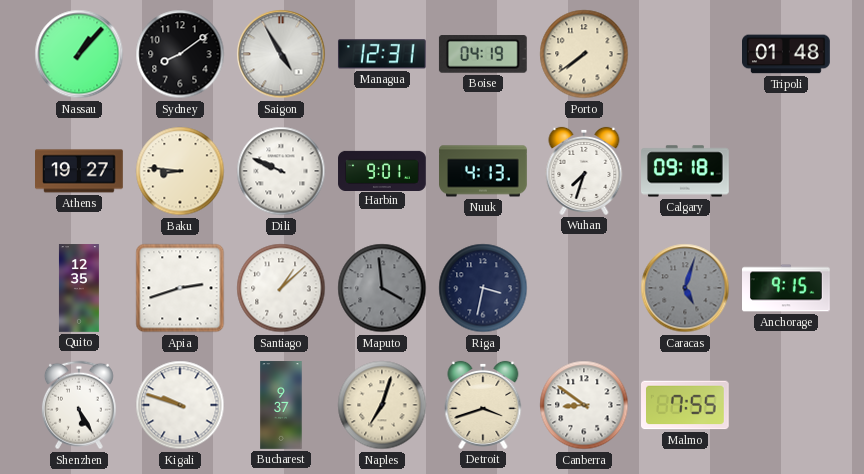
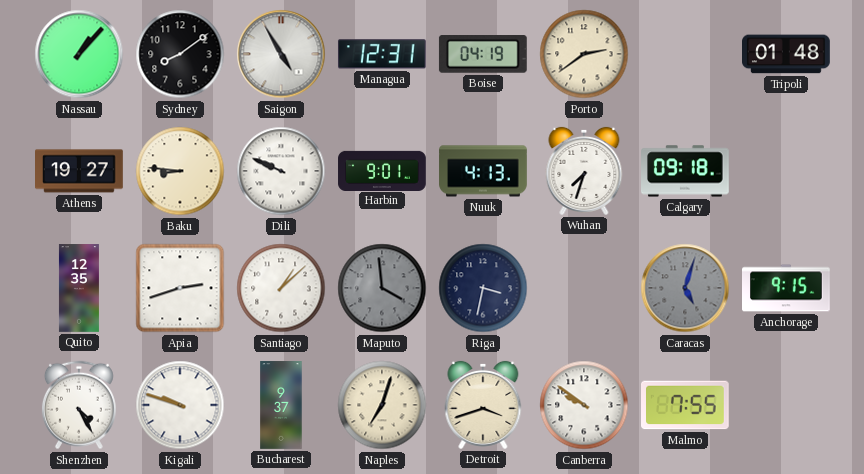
Porto: 7:39 -> 2:39 (584, 54)
Shenzhen: 5:25 -> 4:25 (79, 405)
Canberra: 8:51 -> 9:51 (584, 405)
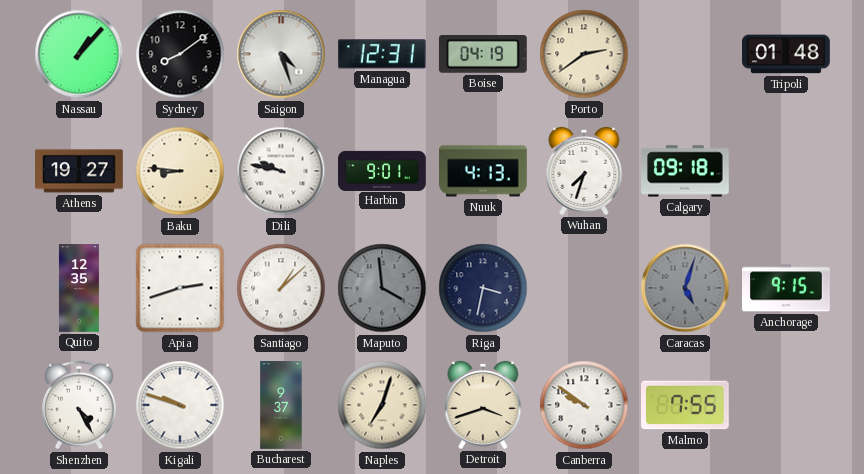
Saigon: 4:55 -> 4:27 (281, 54)
Dili: 9:49 -> 9:47 (281, 171)
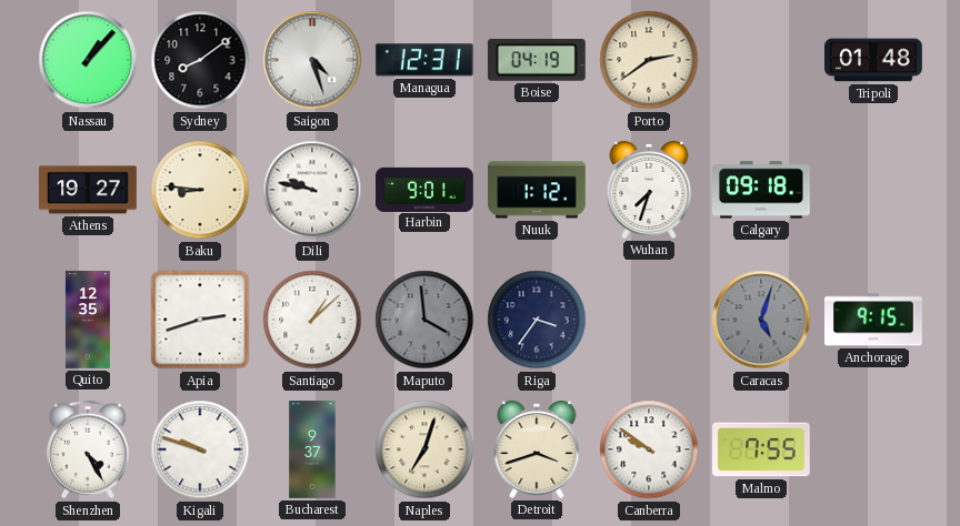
Nuuk: 4:13 -> 1:12 (537, 190)
Riga: 3:32 -> 3:36 (537, 320)
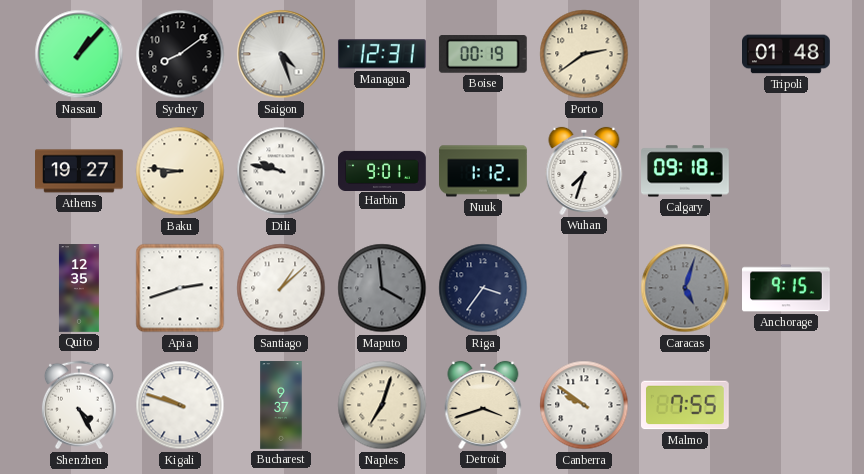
Boise: 04:19 -> 00:19 (483, 55)
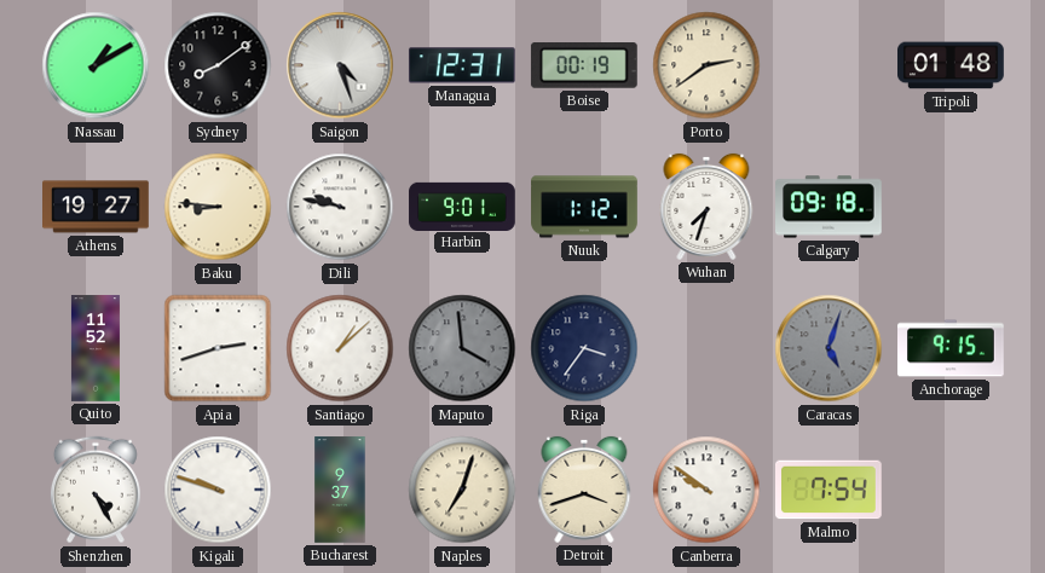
Nassau: 1:07 -> 1:10 (96, 65)
Quito: 12:35 -> 11:52 (96, 348)
Malmo: 7:55 -> 7:54 (830, 490)
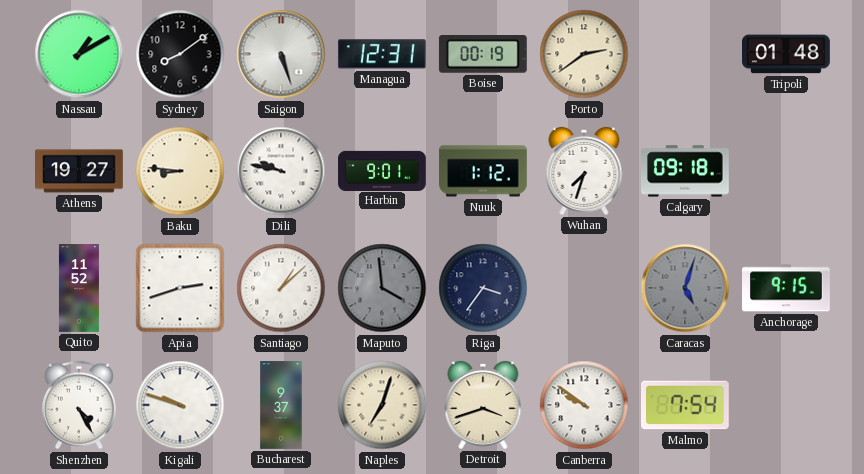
Saigon: 4:27 -> 5:27 (281, 54)
